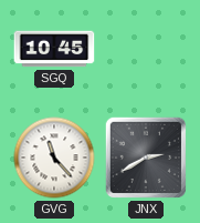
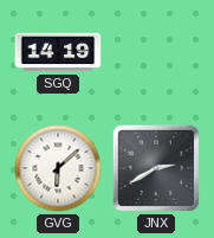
SGQ: 10:45 -> 14:19 (58, 52)
GVG: 11:23 -> 6:08 (58, 168)
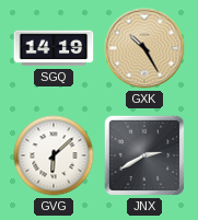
GXK: none -> 10:25 (144, 48)
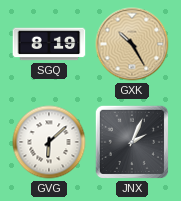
SGQ: 14:19 -> 8:19 (49, 44)
JNX: 2:40 -> 2:04 (132, 142)
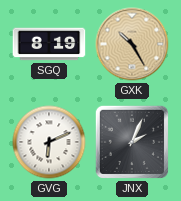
GVG: 6:08 -> 6:11 (49, 142)
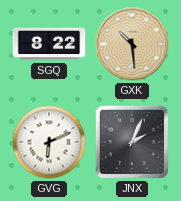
SGQ: 8:19 -> 8:22 (49, 44)
GXK: 10:25 -> 10:29 (132, 44)
